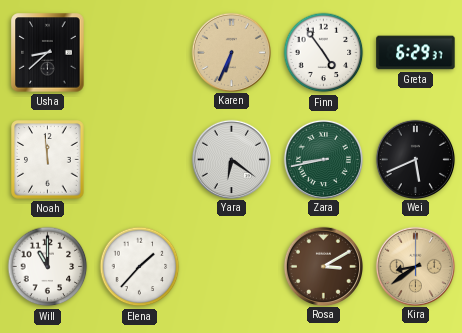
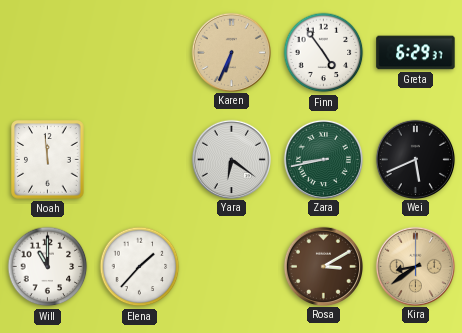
Usha: 8:38 -> none (48, 53)
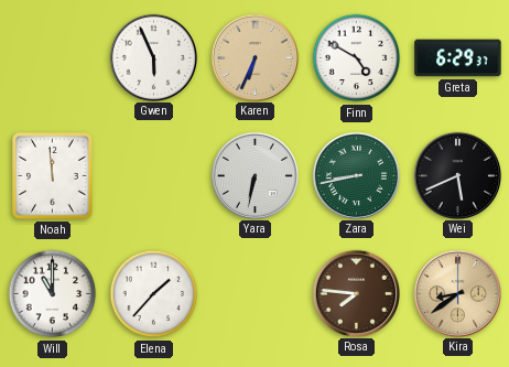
Gwen: none -> 5:56 (153, 57)
Finn: 4:54 -> 4:50 (357, 58)
Yara: 6:21 -> 6:32 (254, 175)
Rosa: 3:10 -> 7:46 (356, 293)
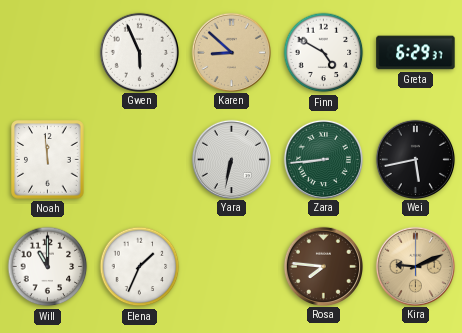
Karen: 6:34 -> 8:52 (231, 52)
Zara: 8:43 -> 8:44 (323, 159)
Wei: 5:41 -> 5:43 (415, 159)
Elena: 1:37 -> 1:34 (140, 267)
Kira: 8:39 -> 9:11 (415, 266)
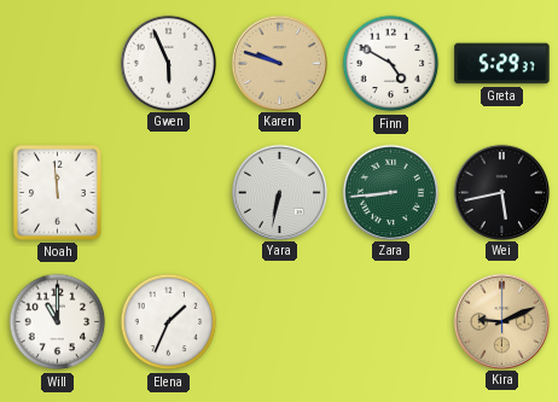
Karen: 8:52 -> 9:48 (279, 63)
Greta: 6:29 -> 5:29 (502, 64)
Rosa: 7:46 -> none (323, 266)
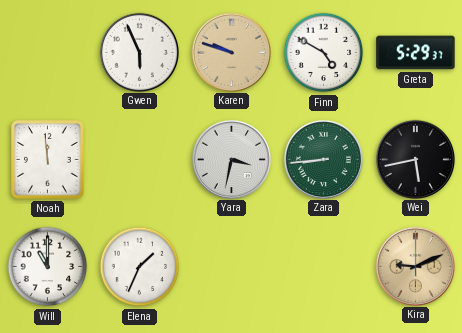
Yara: 6:32 -> 3:32 (231, 159)
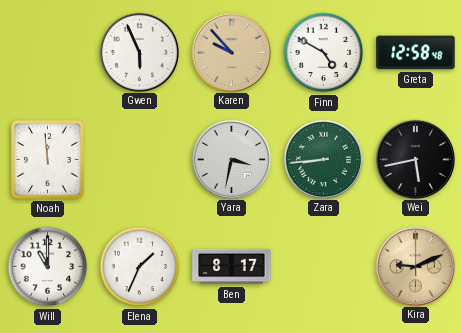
Karen: 9:48 -> 9:53 (231, 52)
Greta: 5:29 -> 12:58 (416, 53)
Ben: none -> 8:17 (232, 267)
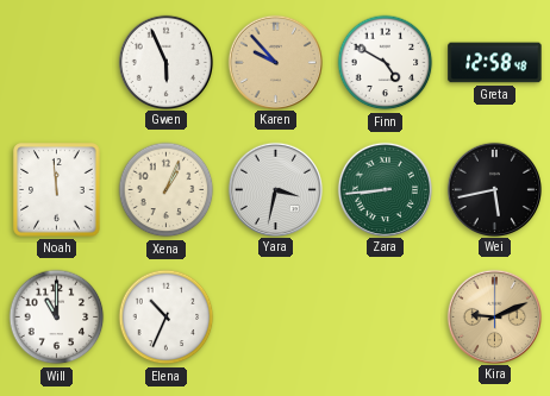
Xena: none -> 1:04 (167, 190)
Elena: 1:34 -> 10:34 (167, 318)
Ben: 8:17 -> none (232, 267)
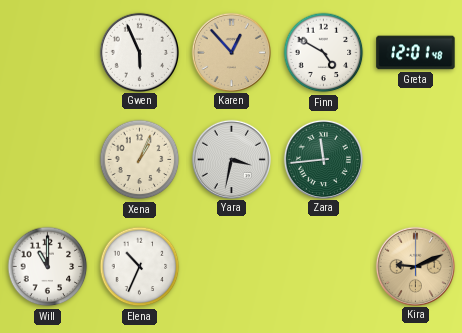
Karen: 9:53 -> 12:53 (231, 52)
Greta: 12:58 -> 12:01 (416, 53)
Noah: 11:59 -> none (57, 190)
Zara: 8:44 -> 11:44 (323, 159)
Wei: 5:43 -> none (494, 189)
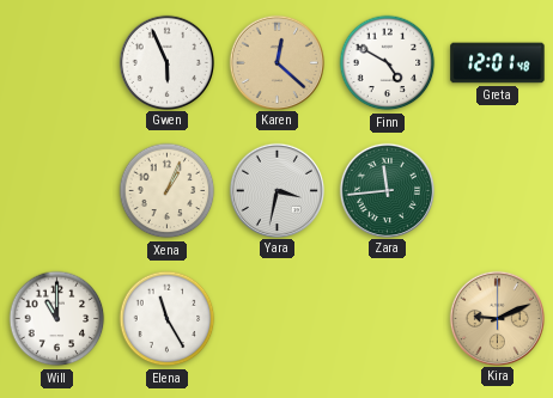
Karen: 12:53 -> 12:22 (276, 62)
Elena: 10:34 -> 11:25 (168, 319)
